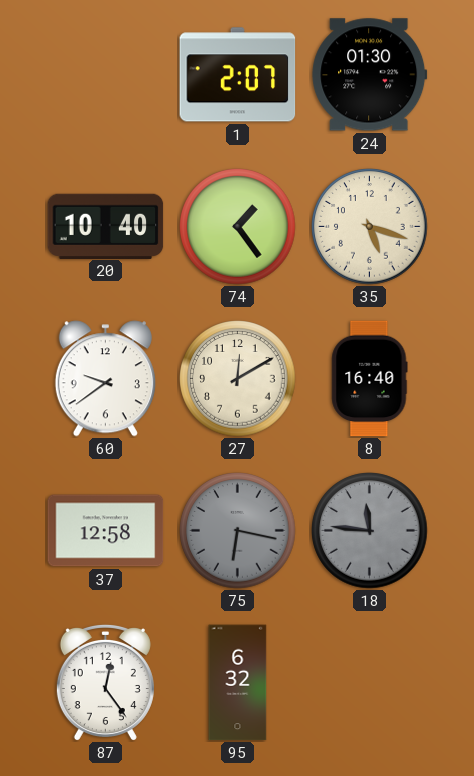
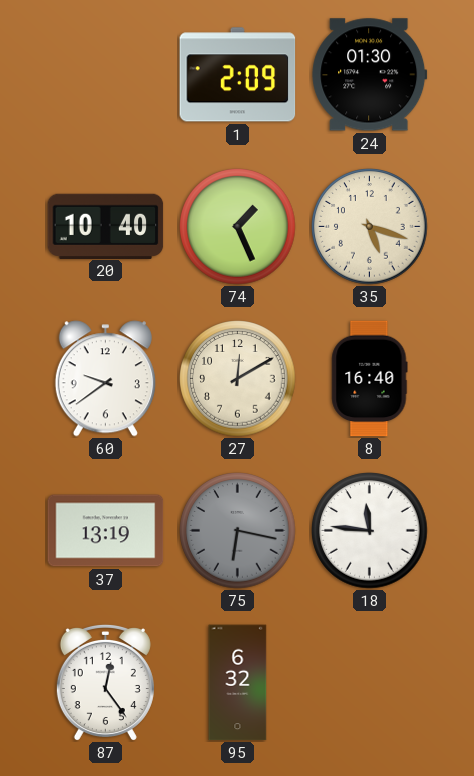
1: 2:07 -> 2:09 (238, 75)
74: 1:24 -> 1:26 (238, 227)
37: 12:58 -> 13:19 (106, 531)
18 dial: grey -> white (370, 531)
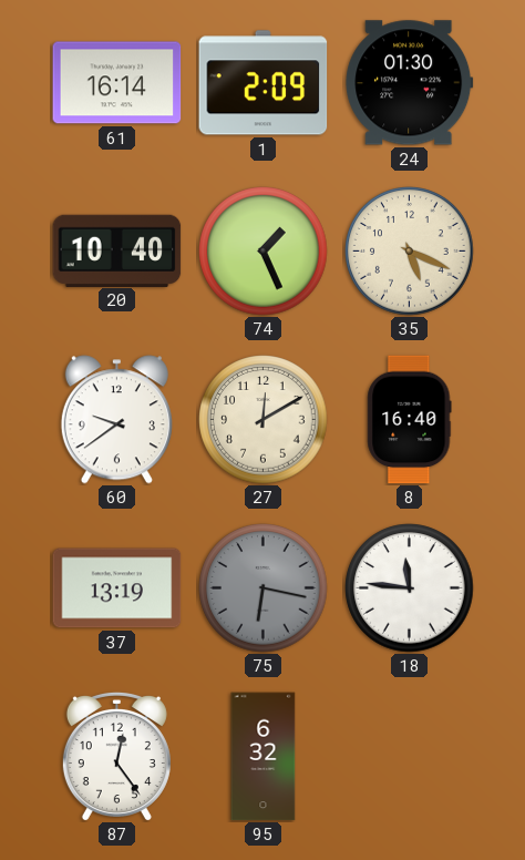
61: none -> 16:14 (117, 83)
35: 5:18 -> 5:19 (410, 252)
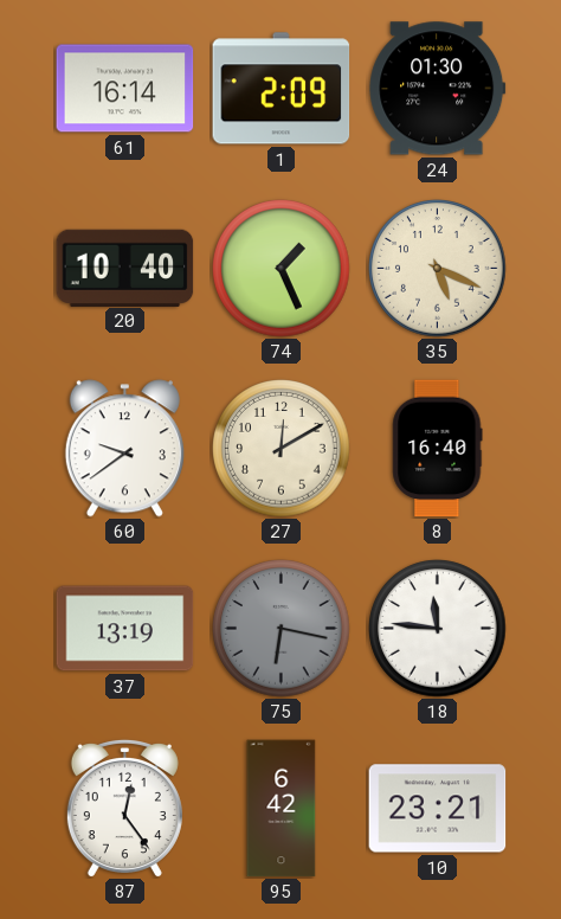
95: 6:32 -> 6:42 (282, 809)
10: none -> 23:21 (438, 809)
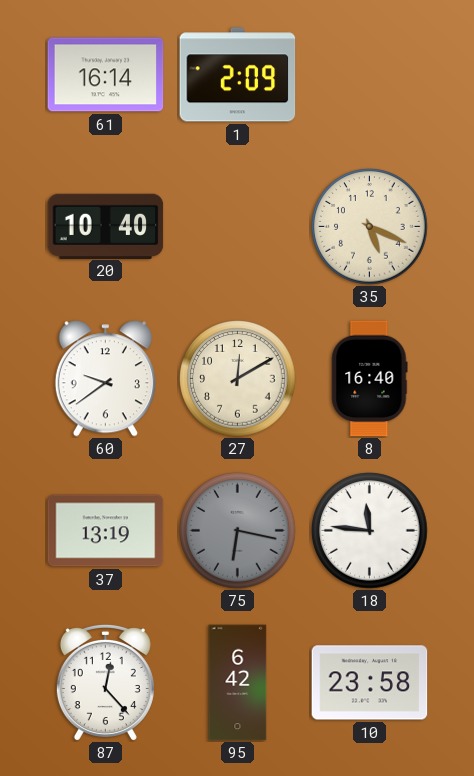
24: 01:30 -> none (438, 89)
74: 1:26 -> none (282, 269)
87: 12:24 -> 12:23 (105, 682)
10: 23:21 -> 23:58 (370, 683)
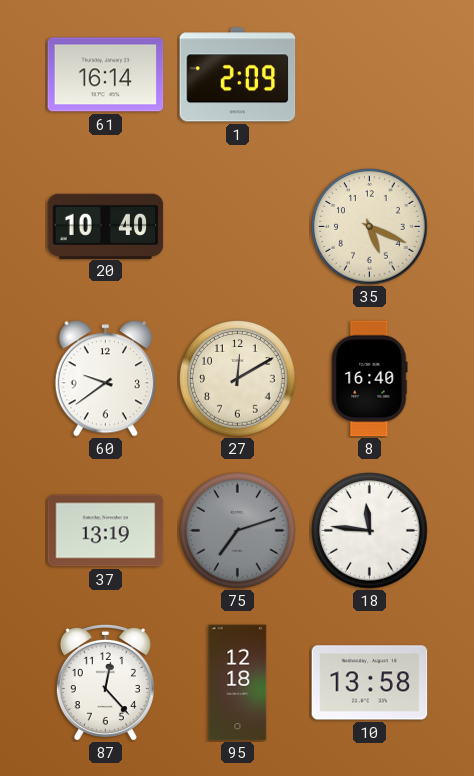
75: 6:17 -> 7:12 (238, 531)
95: 6:42 -> 12:18 (238, 683)
10: 23:58 -> 13:58 (370, 683)
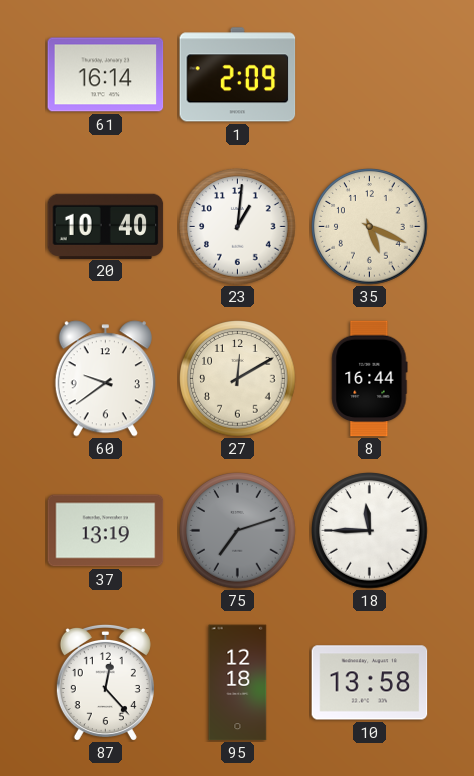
23: none -> 1:01 (238, 227)
8: 16:40 -> 16:44 (370, 379)
18: 11:46 -> 11:45 (370, 531)
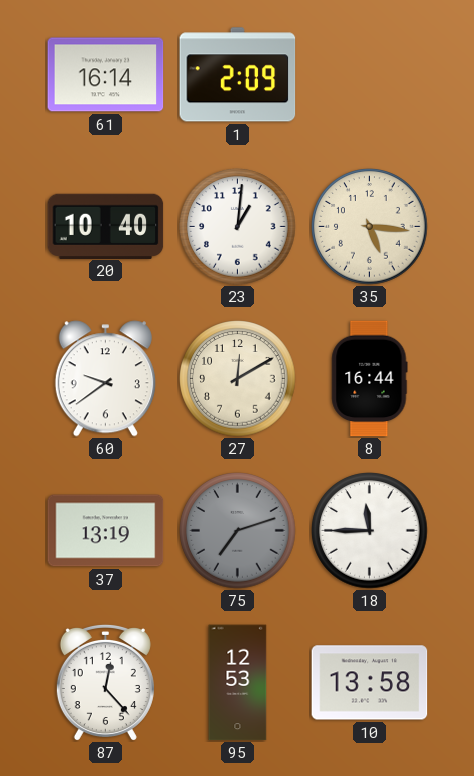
35: 5:19 -> 5:16 (370, 227)
95: 12:18 -> 12:53 (238, 683)
